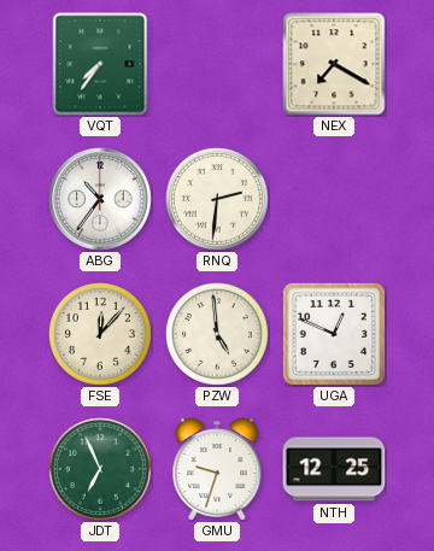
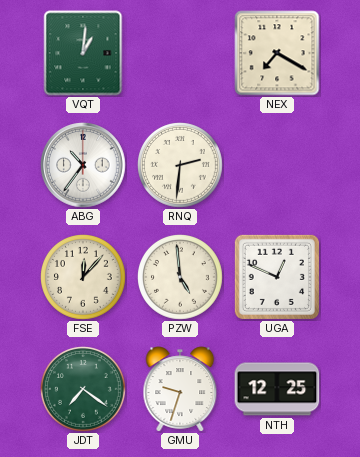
VQT: 7:36 -> 1:01 (83, 53)
JDT: 6:56 -> 7:21 (84, 390)
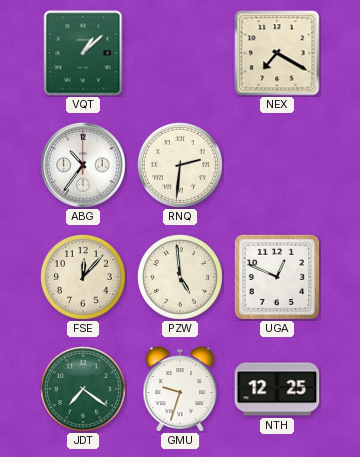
VQT: 1:01 -> 1:08 (83, 53)
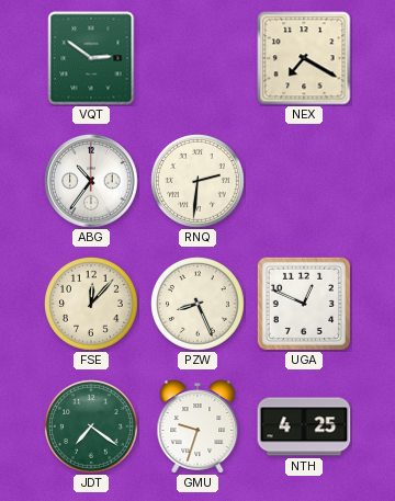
VQT: 1:08 -> 2:51 (91, 58)
PZW: 4:59 -> 8:26 (199, 305)
NTH: 12:25 -> 4:25 (304, 426)
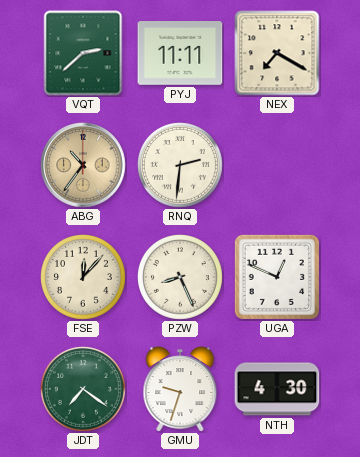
VQT: 2:51 -> 2:38 (83, 53)
PYJ: none -> 11:11 (180, 54)
ABG dial: white -> champagne (83, 165)
NTH: 4:25 -> 4:30 (277, 389)
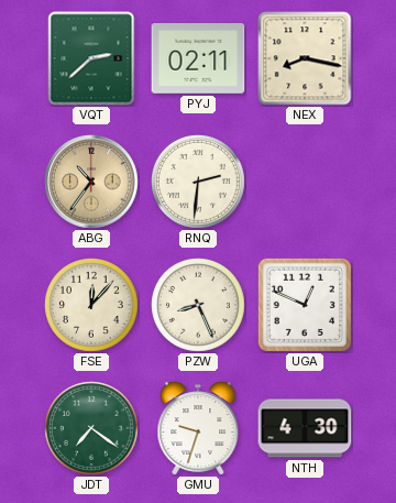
PYJ: 11:11 -> 02:11 (198, 59)
NEX: 7:20 -> 8:17 (305, 58)
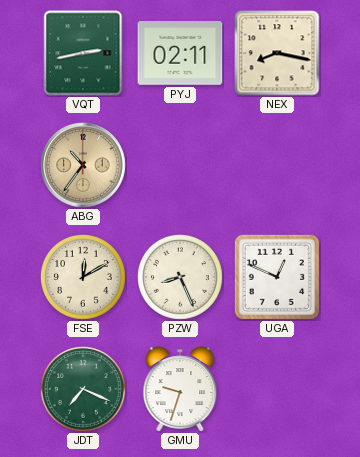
VQT: 2:38 -> 2:43 (83, 53)
RNQ: 2:31 -> none (199, 183)
FSE: 12:07 -> 12:10 (84, 278)
JDT: 7:21 -> 7:19 (84, 390)
NTH: 4:30 -> none (305, 428)
